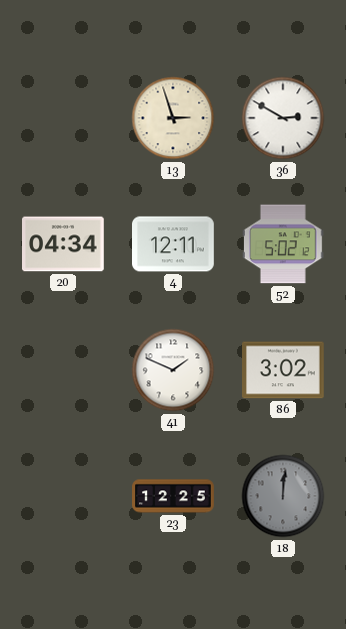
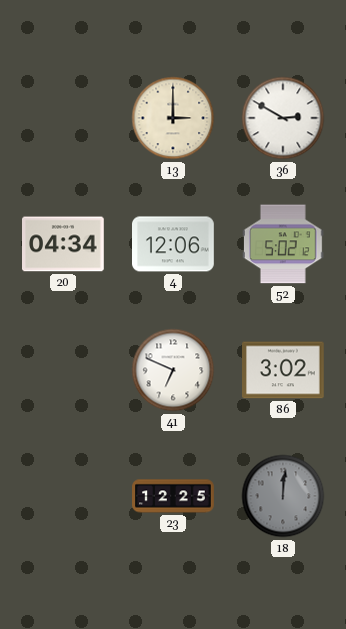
13: 2:57 -> 3:00 (173, 118)
4: 12:11 -> 12:06 (173, 244)
41: 1:49 -> 6:49 (173, 370)
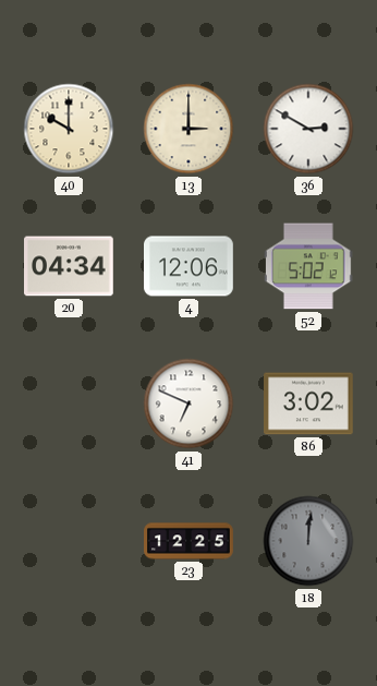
40: none -> 10:00 (69, 129)
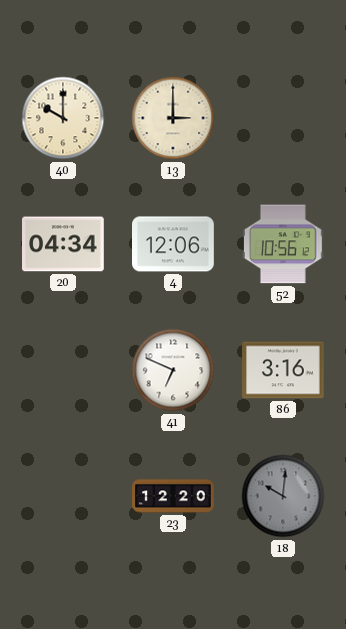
36: 2:50 -> none (308, 129)
52: 5:02 -> 10:56 (284, 244)
86: 3:02 -> 3:16 (284, 370)
23: 12:25 -> 12:20 (173, 496)
18: 12:01 -> 10:01 (283, 496)
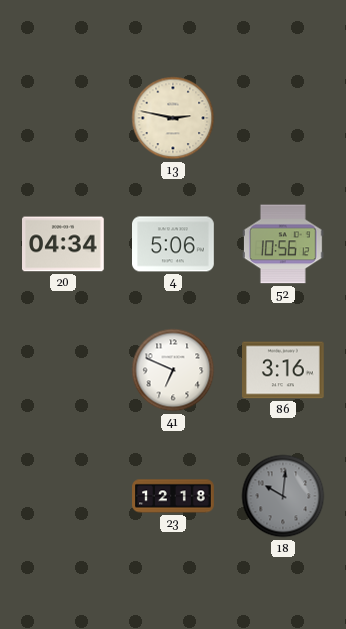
40: 10:00 -> none (63, 118)
13: 3:00 -> 2:47 (173, 118)
4: 12:06 -> 5:06 (173, 244)
23: 12:20 -> 12:18 (173, 496)
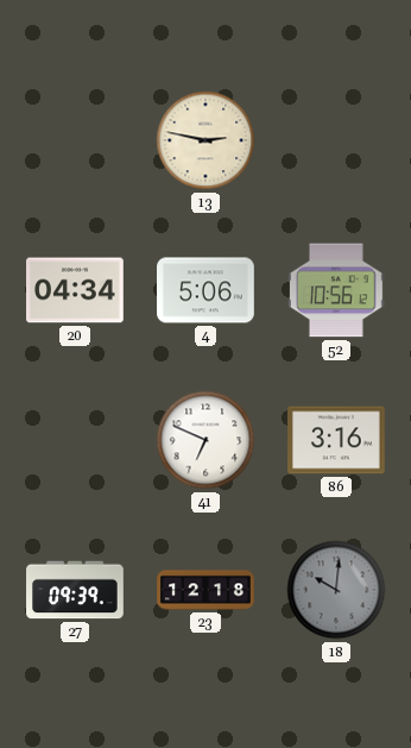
27: none -> 09:39 (75, 590)
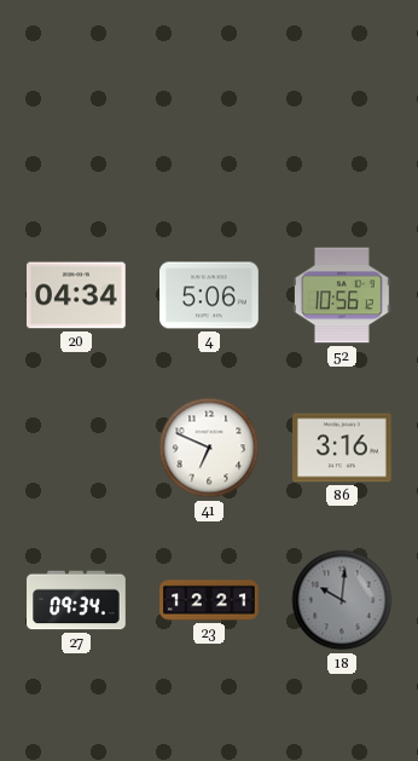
13: 2:47 -> none (205, 140)
27: 09:39 -> 09:34 (76, 600)
23: 12:18 -> 12:21 (209, 600)
